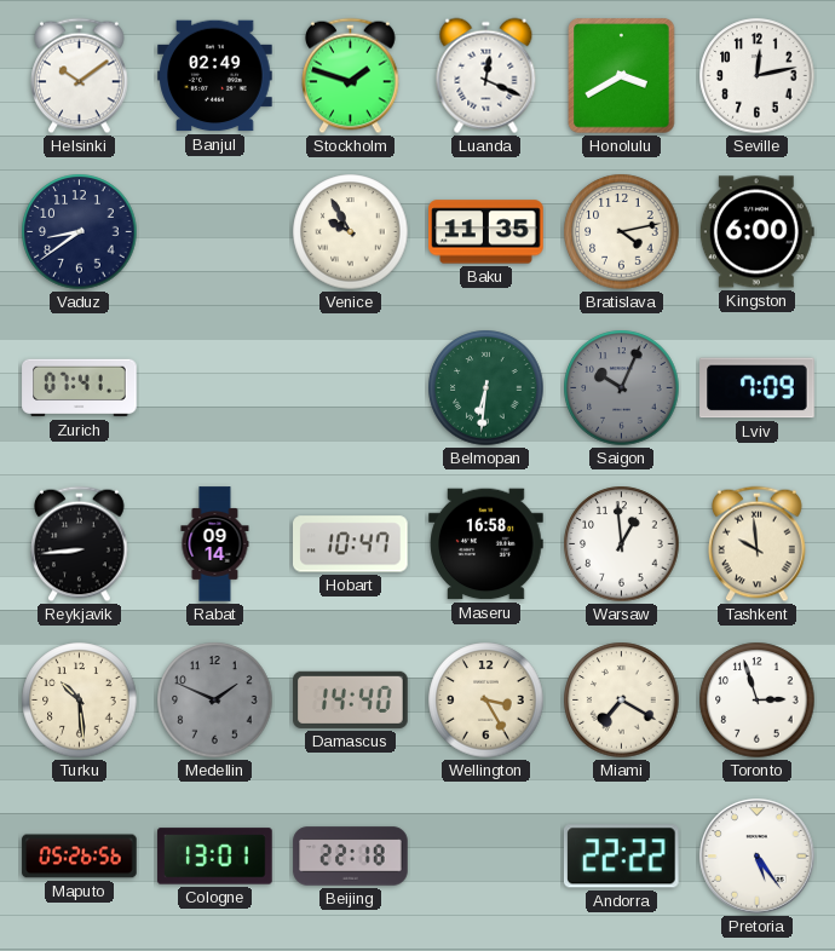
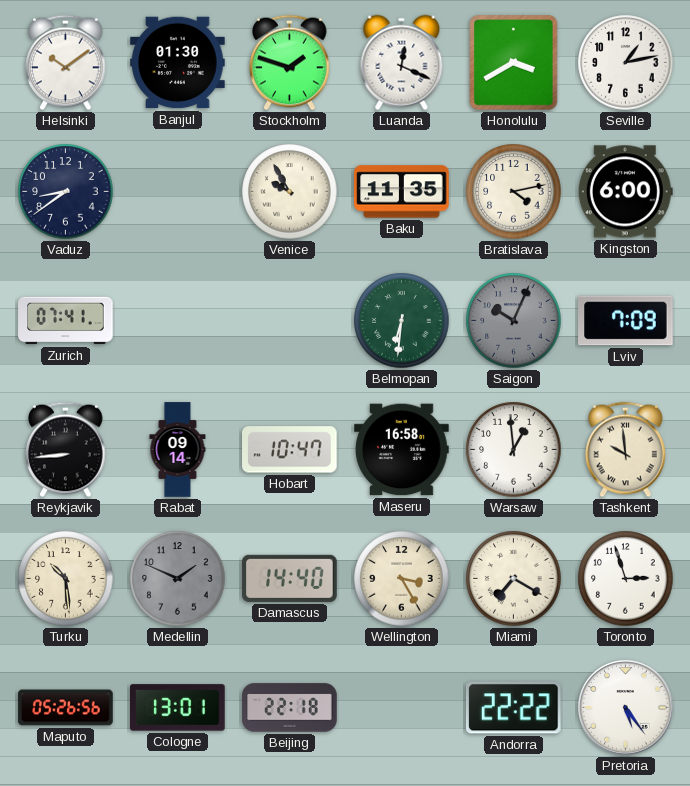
Banjul: 02:49 -> 01:30 (178, 63)
Seville: 12:13 -> 1:13 (626, 63)
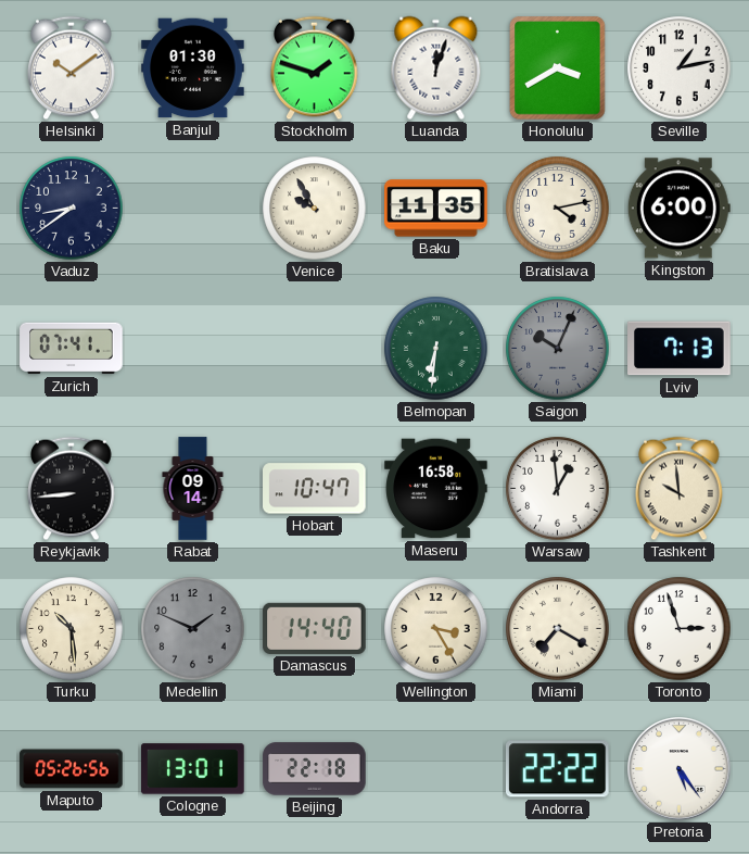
Luanda: 12:19 -> 12:03 (436, 68)
Lviv: 7:09 -> 7:13 (680, 349)
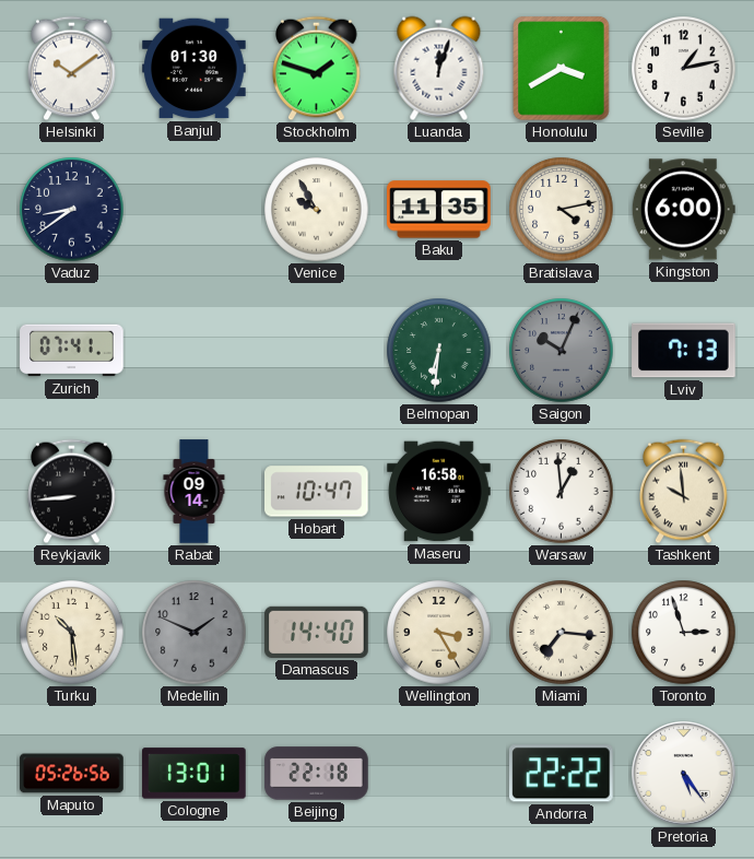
Miami: 7:20 -> 7:16 (562, 633)
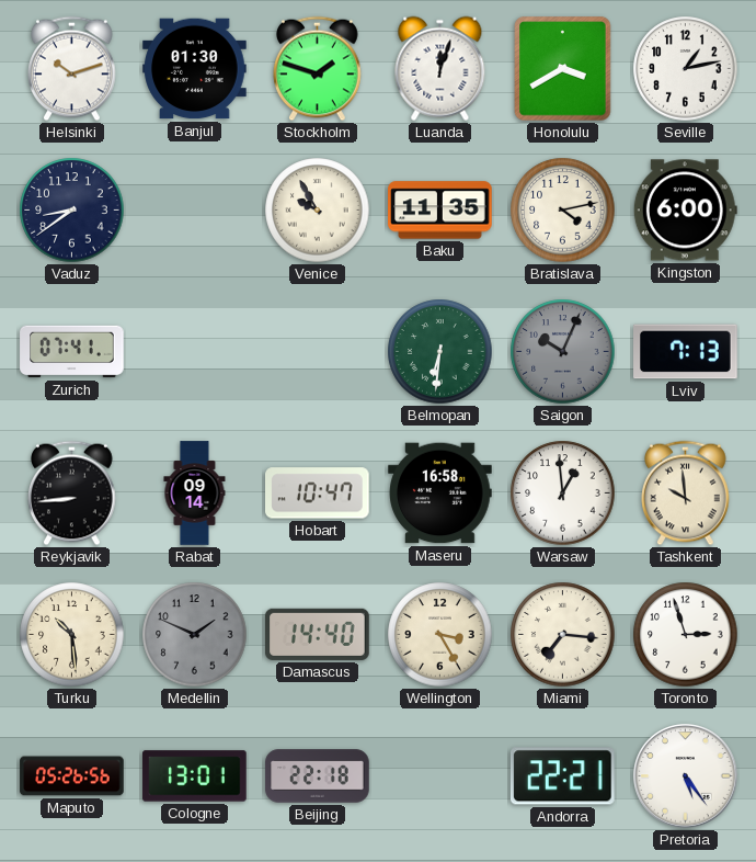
Helsinki: 10:09 -> 10:12 (72, 69)
Andorra: 22:22 -> 22:21 (563, 776)
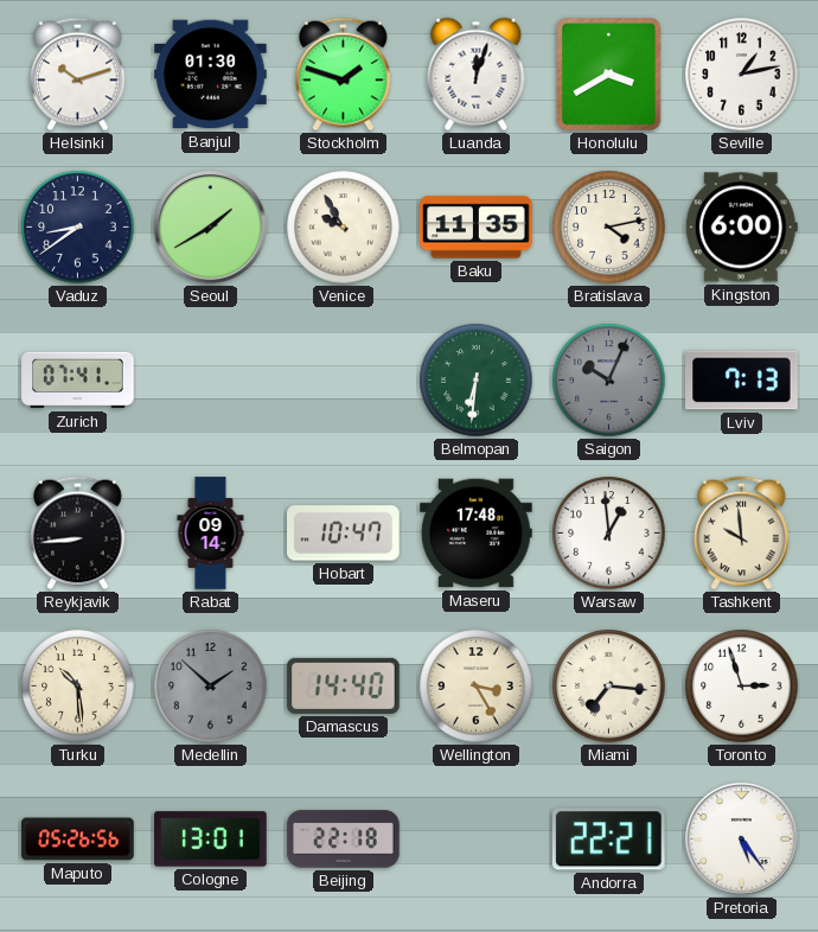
Seoul: none -> 1:40 (211, 228)
Maseru: 16:58 -> 17:48 (477, 534)
Medellin: 1:49 -> 1:52 (211, 687)
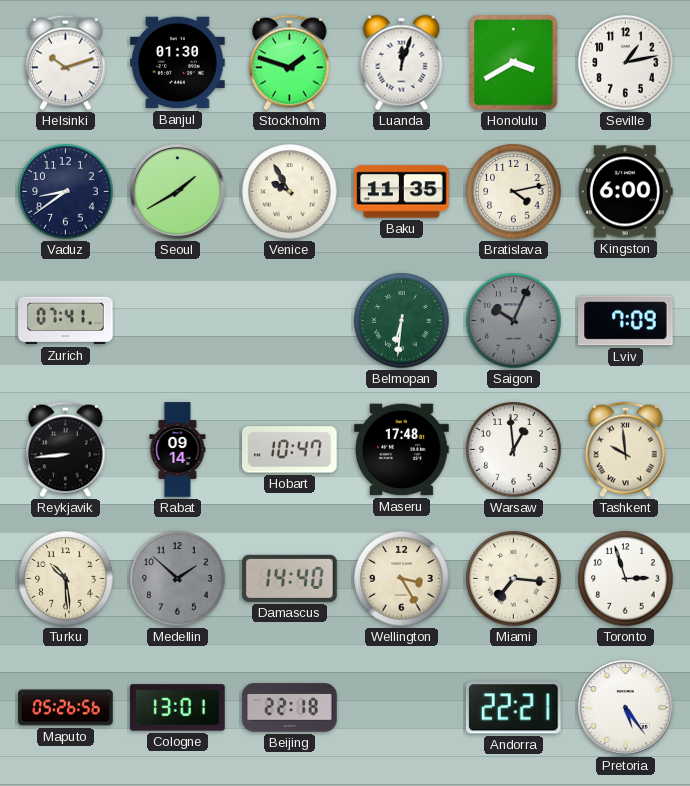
Lviv: 7:13 -> 7:09 (626, 321)
